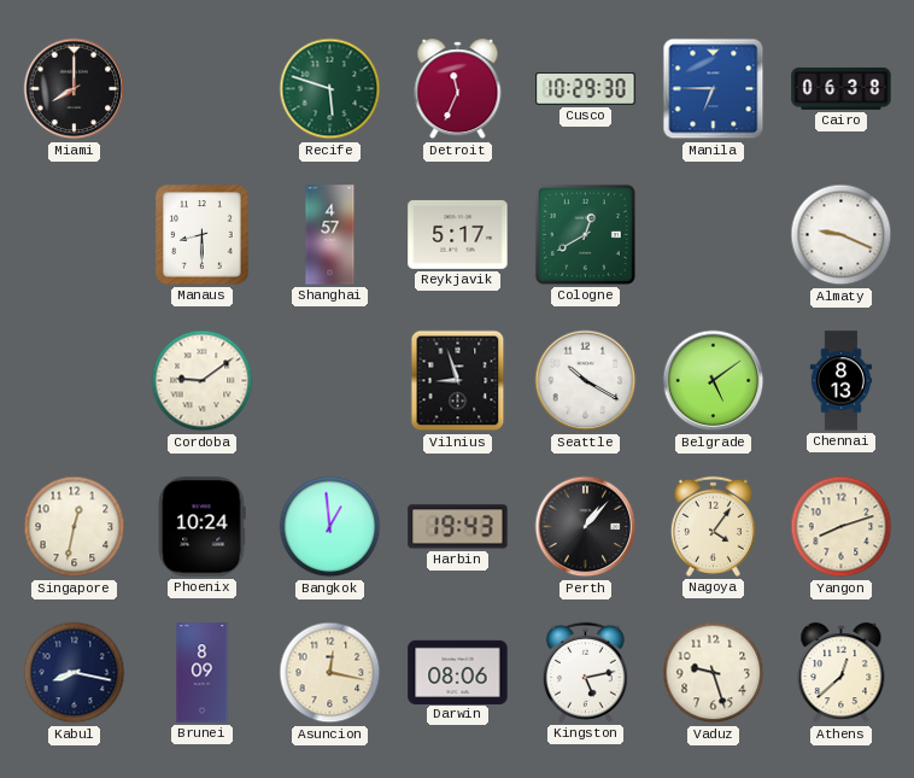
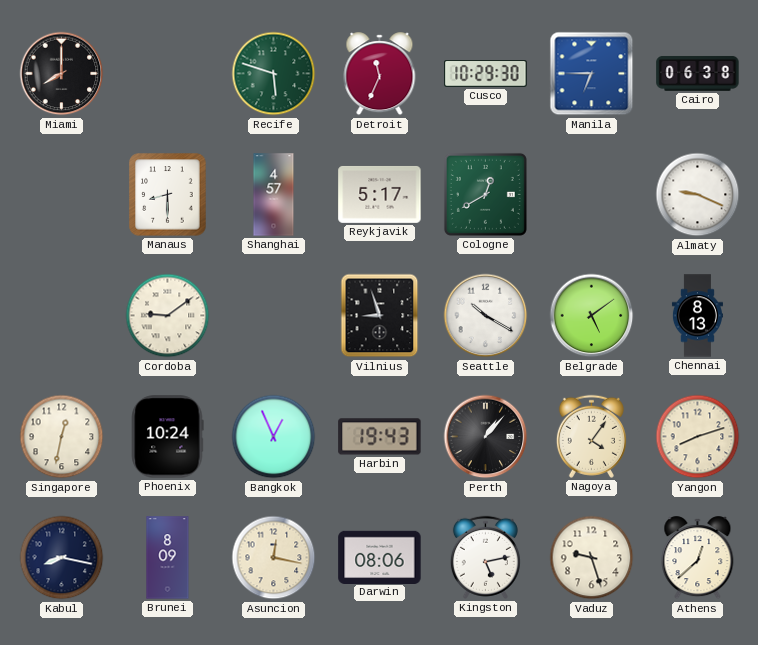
Bangkok: 12:59 -> 12:56 (274, 437)
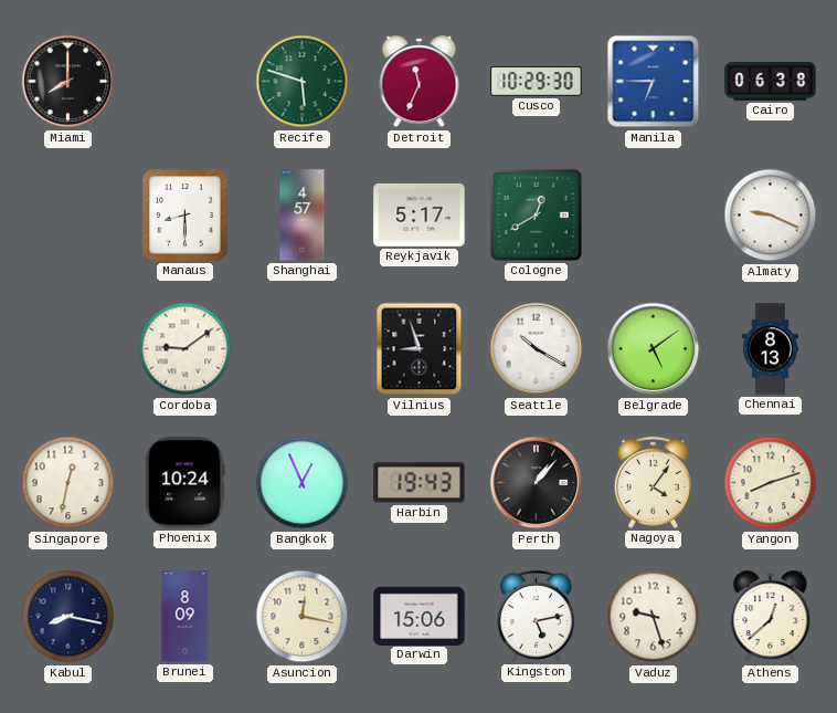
Darwin: 08:06 -> 15:06 (420, 616)
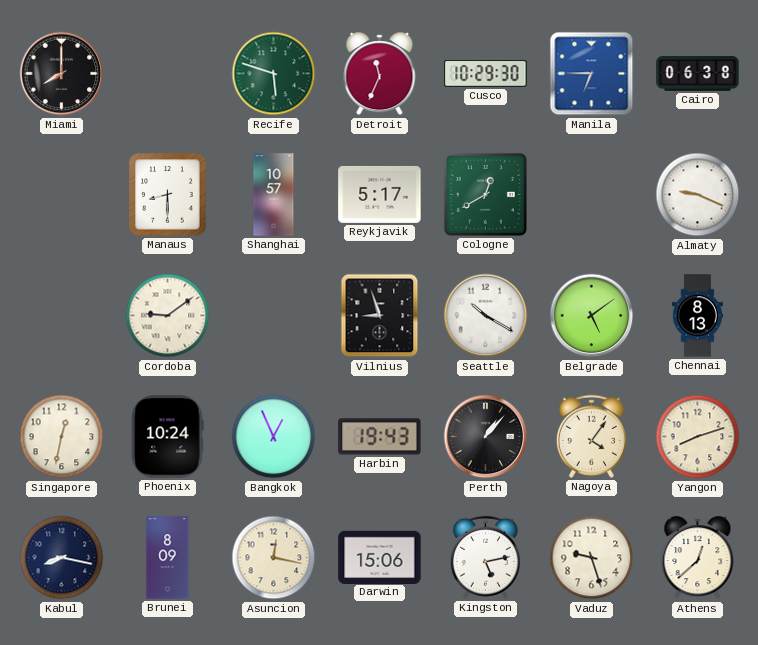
Shanghai: 4:57 -> 10:57 (274, 195)
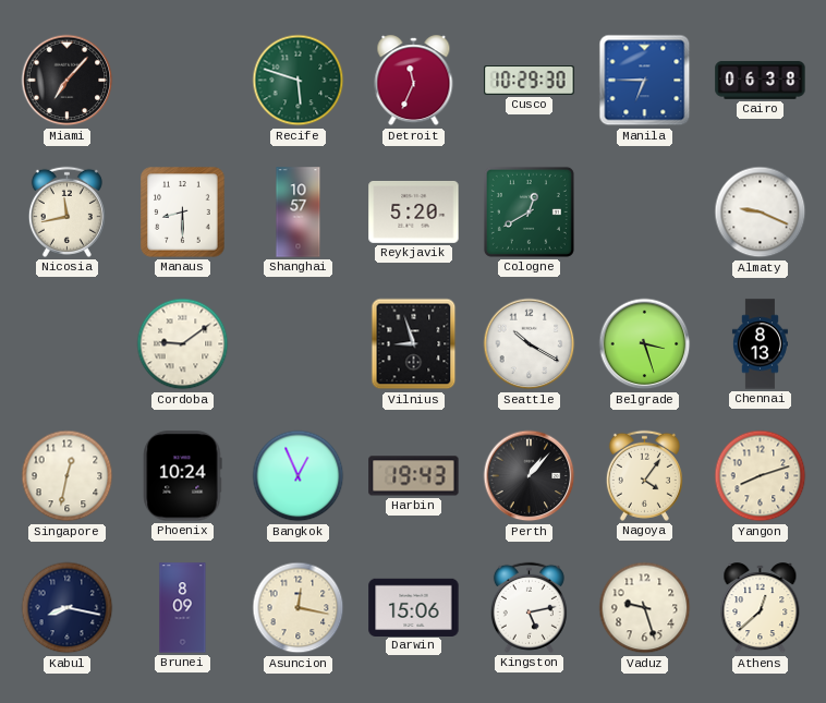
Miami: 8:00 -> 7:07 (68, 81)
Nicosia: none -> 11:43 (66, 211)
Reykjavik: 5:17 -> 5:20 (414, 211)
Belgrade: 5:09 -> 3:27 (645, 344)
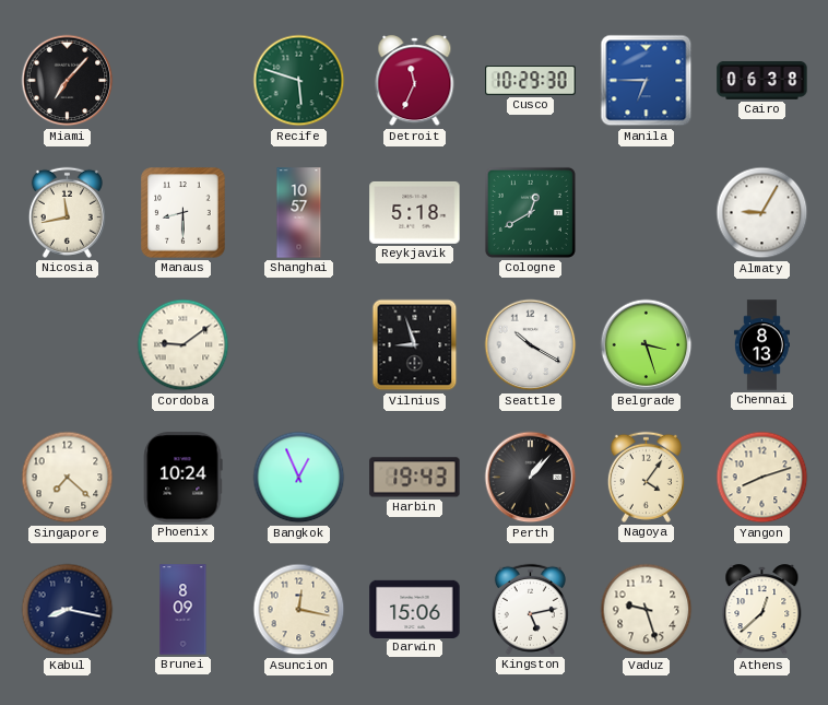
Reykjavik: 5:20 -> 5:18 (415, 212)
Almaty: 9:19 -> 9:05 (762, 213)
Singapore: 12:32 -> 7:22 (68, 478)
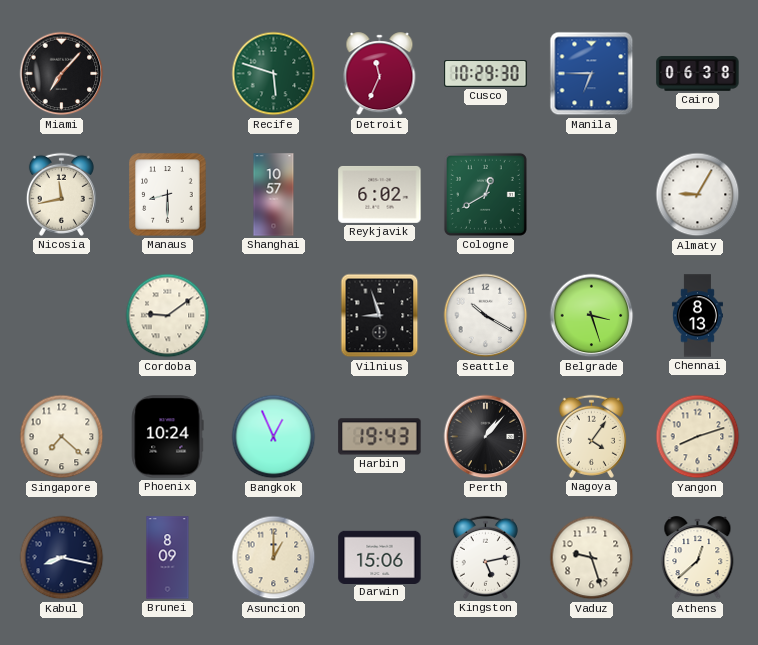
Reykjavik: 5:18 -> 6:02 (380, 194)
Asuncion: 12:17 -> 1:00 (274, 558)
